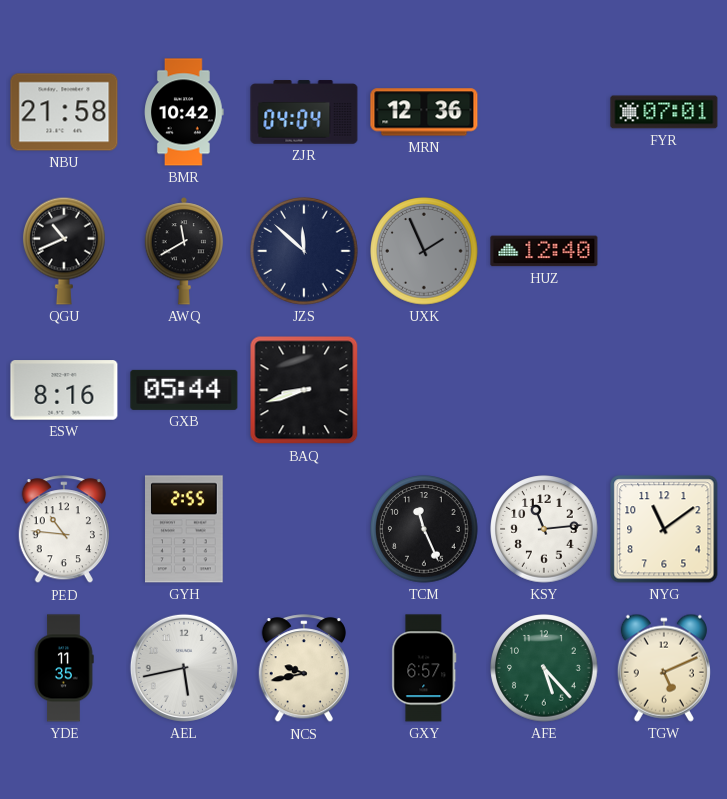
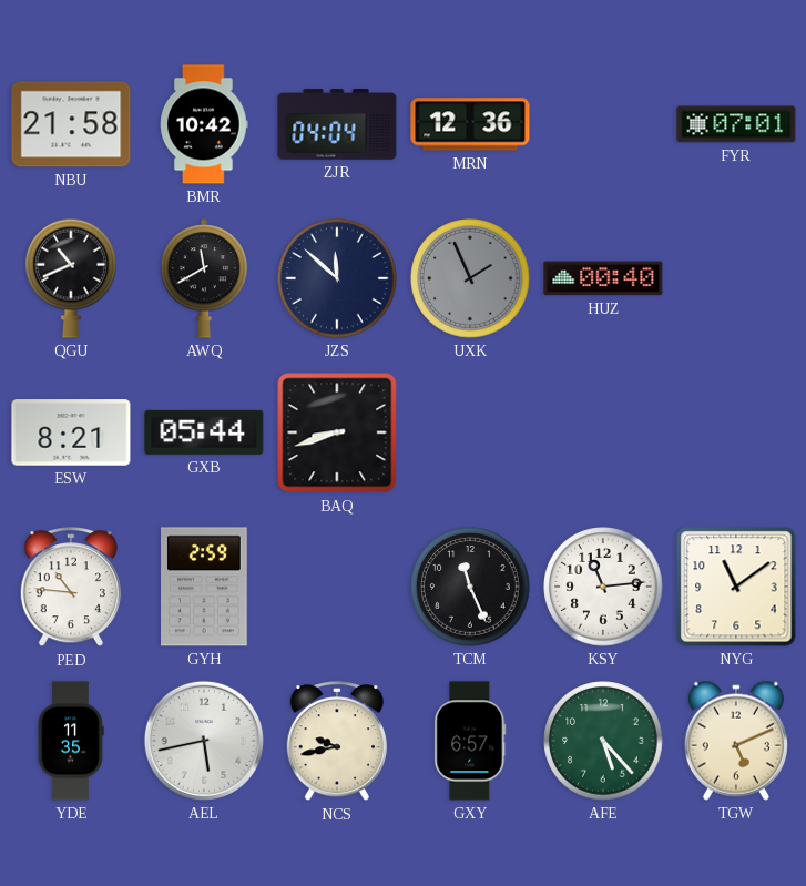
HUZ: 12:40 -> 00:40 (603, 278)
ESW: 8:16 -> 8:21 (71, 432)
GYH: 2:55 -> 2:59 (204, 587)
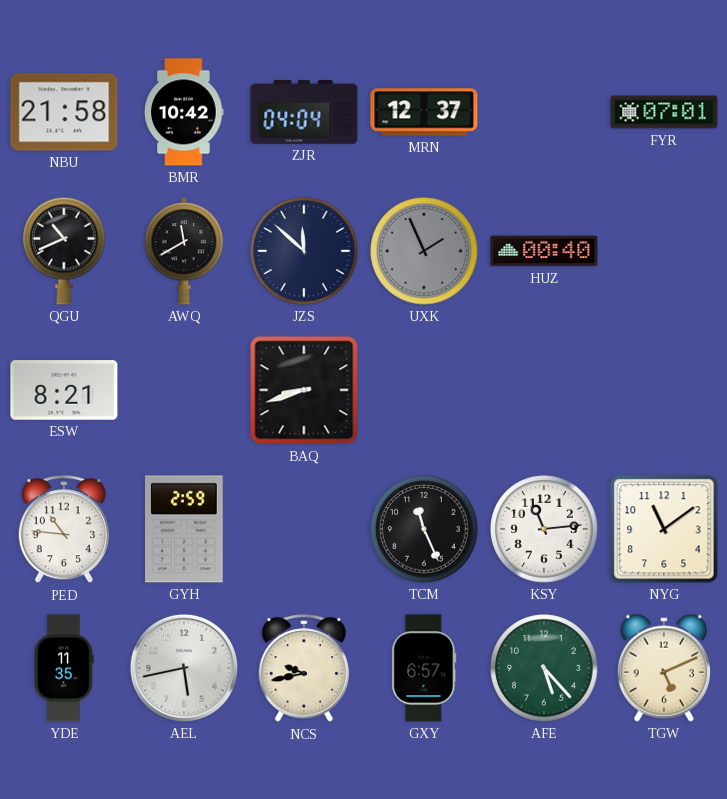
MRN: 12:36 -> 12:37 (424, 112)
GXB: 05:44 -> none (204, 432)
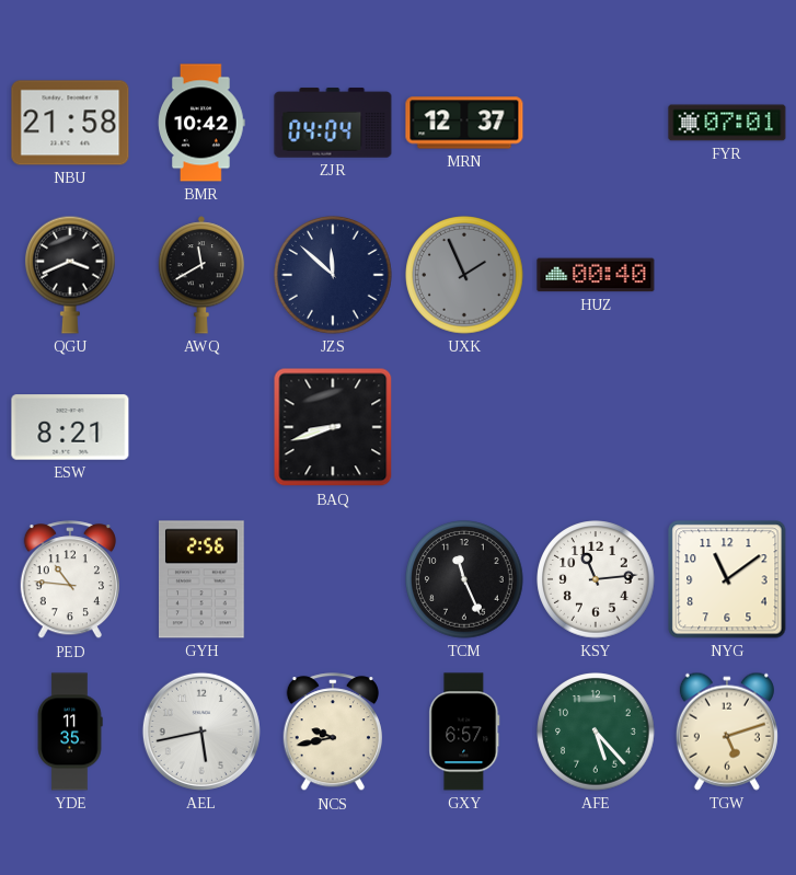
QGU: 10:41 -> 3:41 (71, 275)
GYH: 2:59 -> 2:56 (201, 579)
TGW: 5:11 -> 5:12 (727, 732)
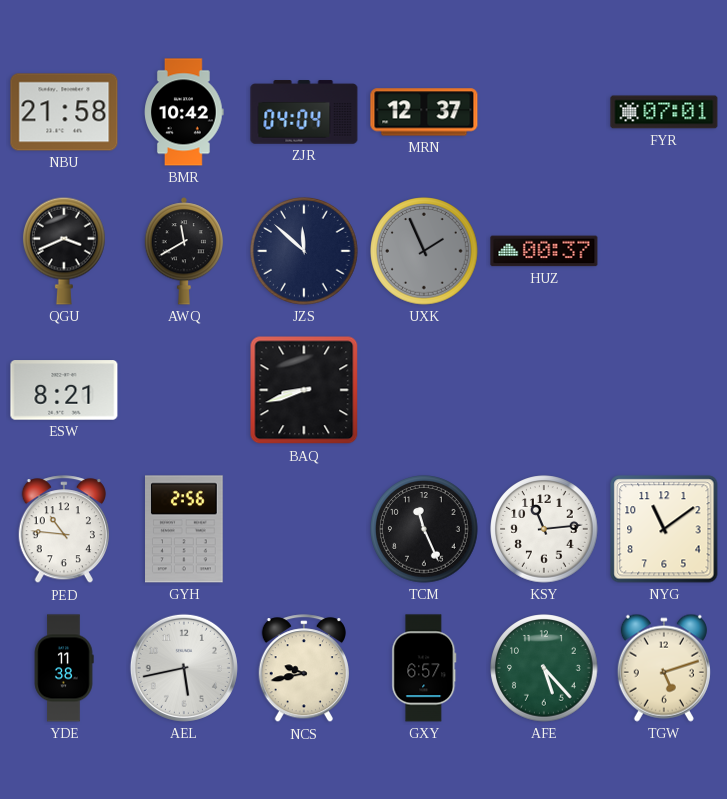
HUZ: 00:40 -> 00:37 (544, 251)
YDE: 11:35 -> 11:38 (64, 668)
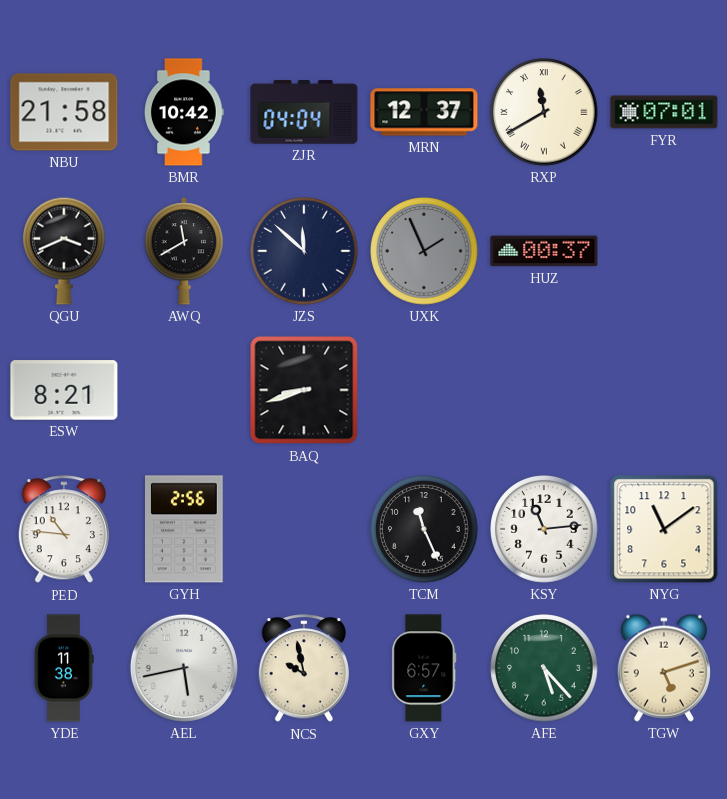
RXP: none -> 11:40 (544, 112)
NCS: 9:43 -> 9:58 (304, 669)
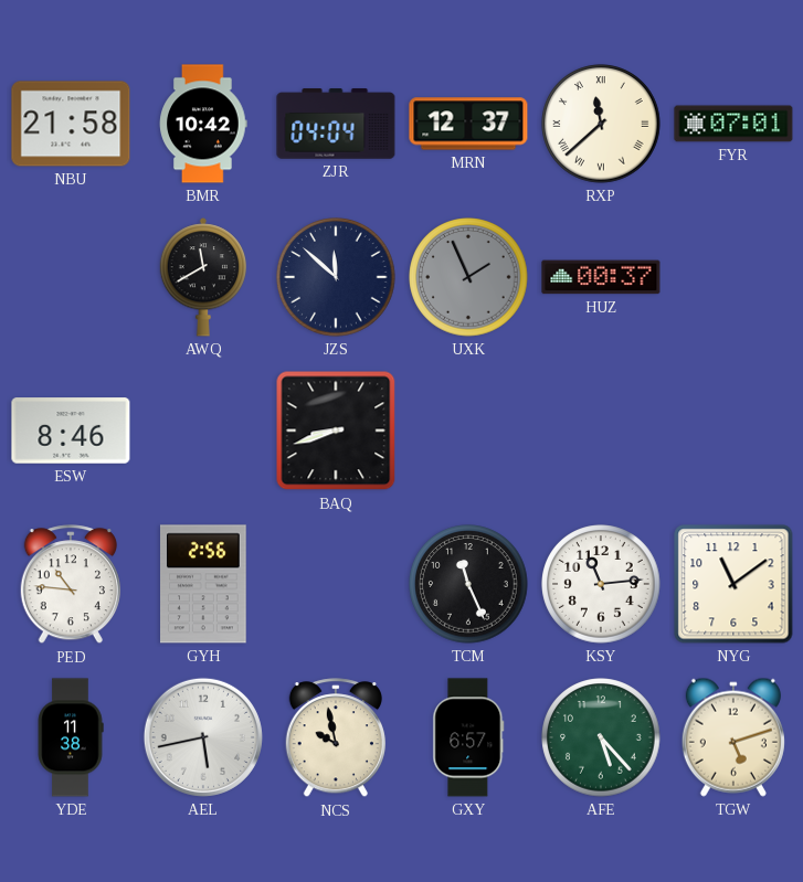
RXP: 11:40 -> 11:38 (601, 124)
QGU: 3:41 -> none (65, 251)
ESW: 8:21 -> 8:46 (71, 431)
